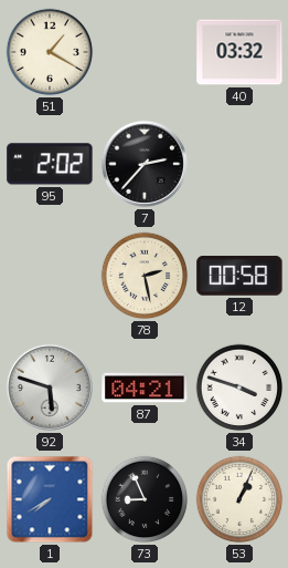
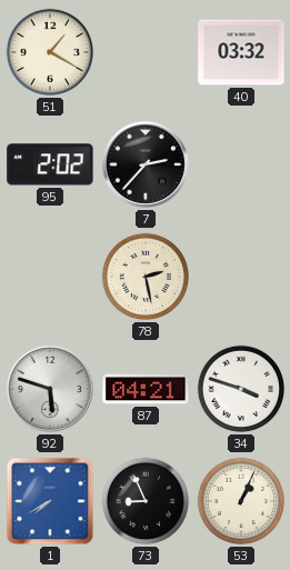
12: 00:58 -> none (239, 277)
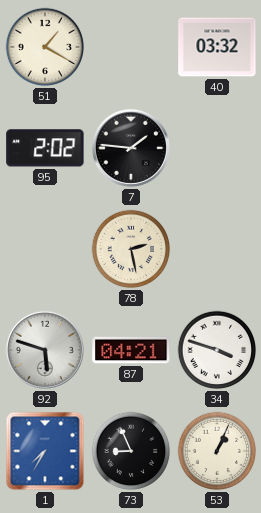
7: 2:37 -> 1:46 (131, 148)
1: 7:40 -> 7:35 (45, 451)
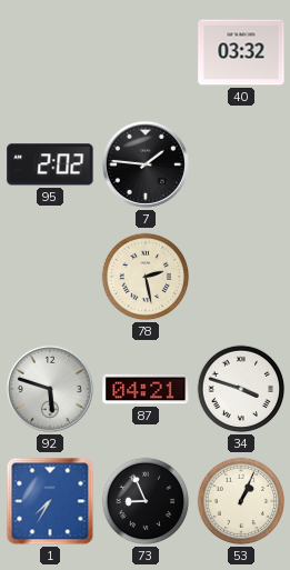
51: 1:20 -> none (45, 47)
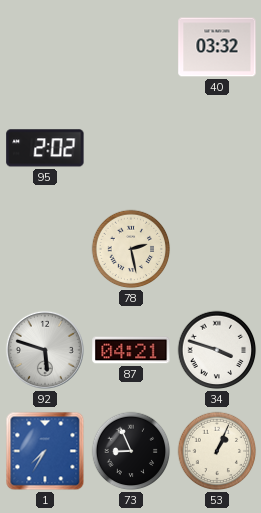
7: 1:46 -> none (146, 164)
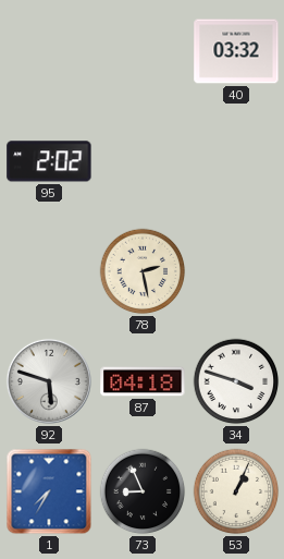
87: 04:21 -> 04:18 (143, 381)
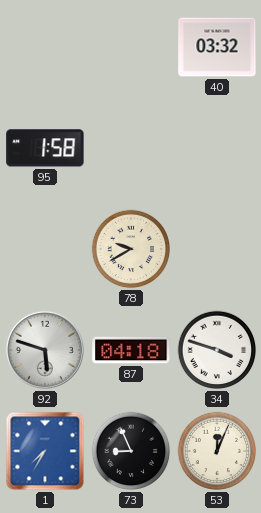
95: 2:02 -> 1:58 (45, 148)
78: 2:28 -> 9:40 (131, 249)
53: 1:04 -> 12:04 (217, 451)
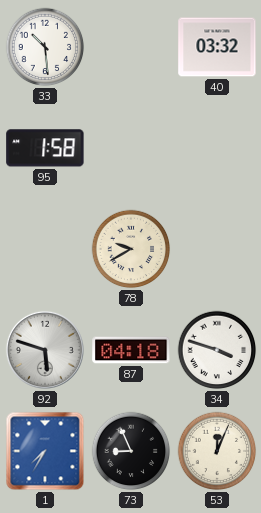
33: none -> 10:29 (45, 47)
